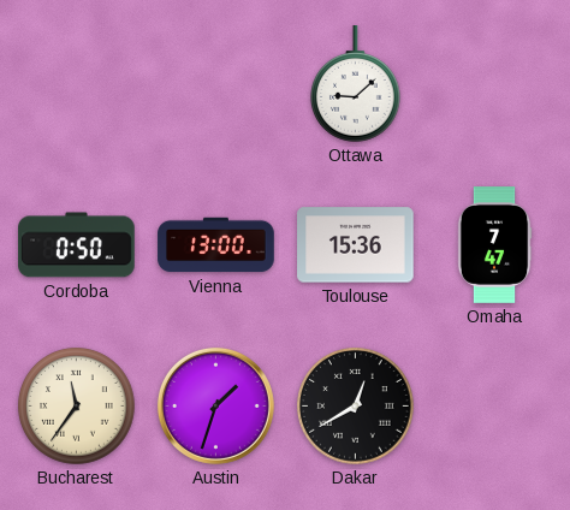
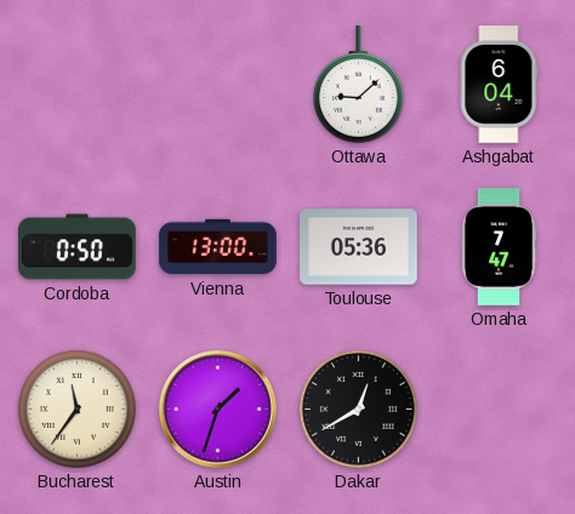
Ashgabat: none -> 6:04 (500, 85)
Toulouse: 15:36 -> 05:36 (359, 247)
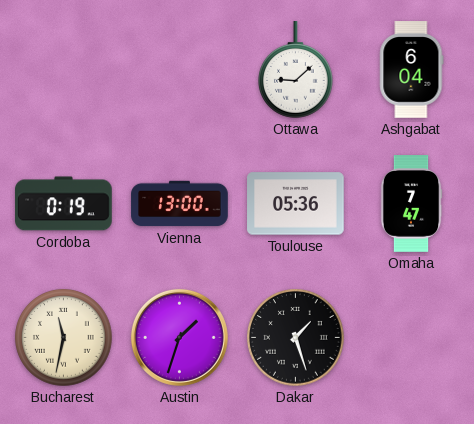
Cordoba: 0:50 -> 0:19 (64, 204)
Bucharest: 11:36 -> 11:32 (64, 338)
Dakar: 12:40 -> 1:27 (296, 338)
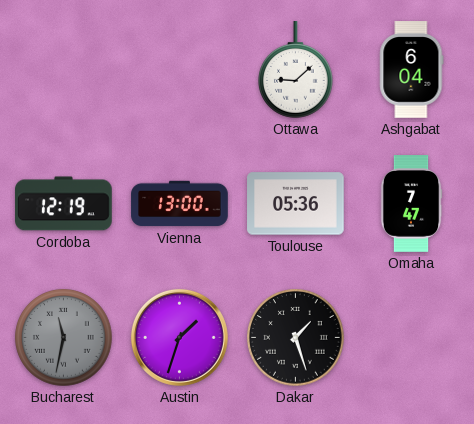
Cordoba: 0:19 -> 12:19 (64, 204)
Bucharest dial: cream -> grey (64, 338)
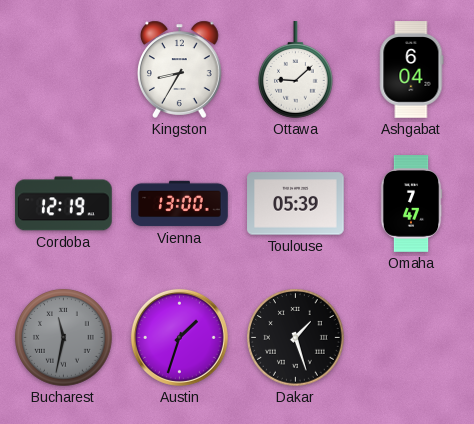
Kingston: none -> 8:35 (180, 69)
Toulouse: 05:36 -> 05:39 (296, 204)
